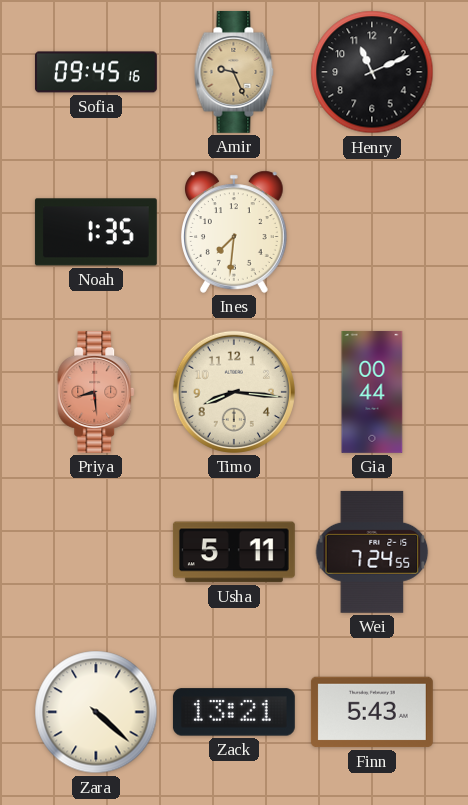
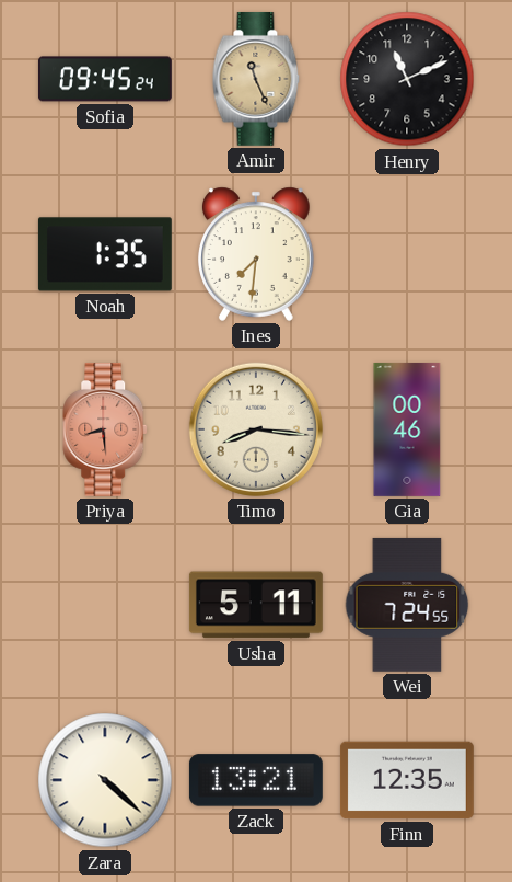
Sofia: 09:45:16 -> 09:45:24 (105, 79)
Amir: 9:26 -> 11:26 (256, 79)
Gia: 00:44 -> 00:46 (407, 429)
Finn: 5:43 -> 12:35 (407, 780)
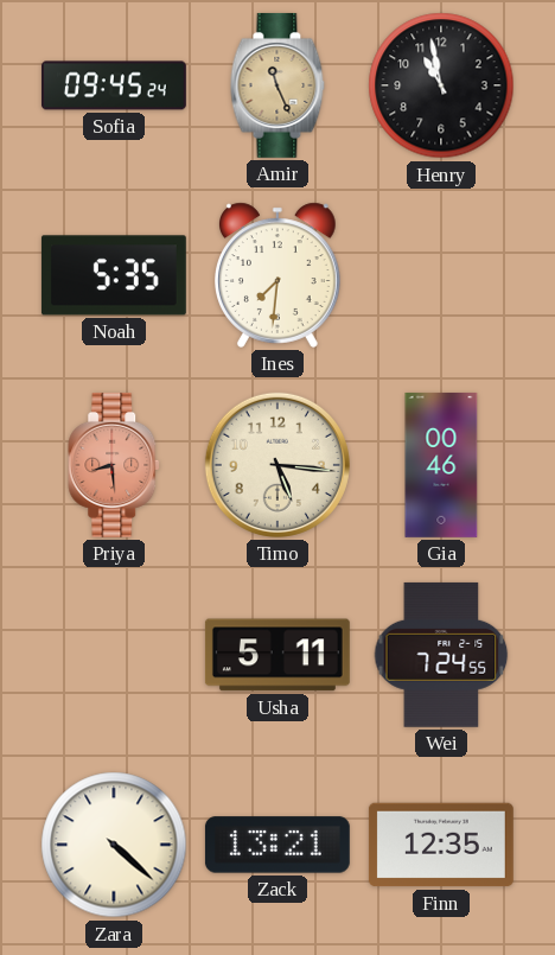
Henry: 11:11 -> 10:58 (441, 85)
Noah: 1:35 -> 5:35 (114, 275)
Timo: 8:16 -> 5:16 (277, 465)
